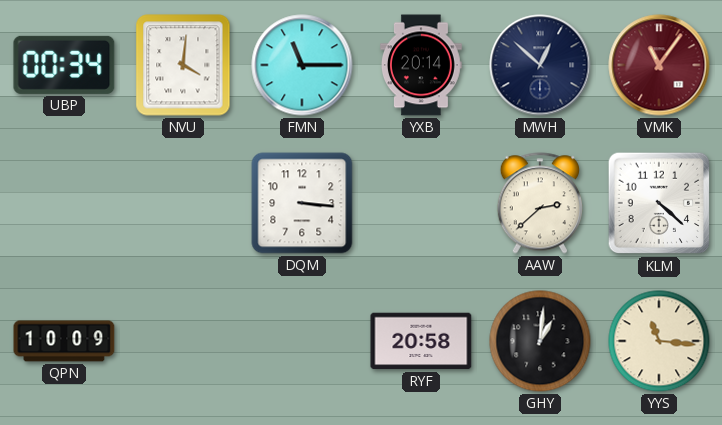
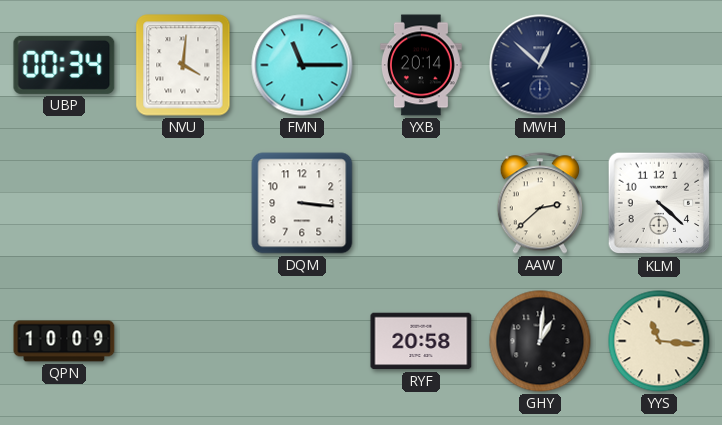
VMK: 11:06 -> none (659, 65)
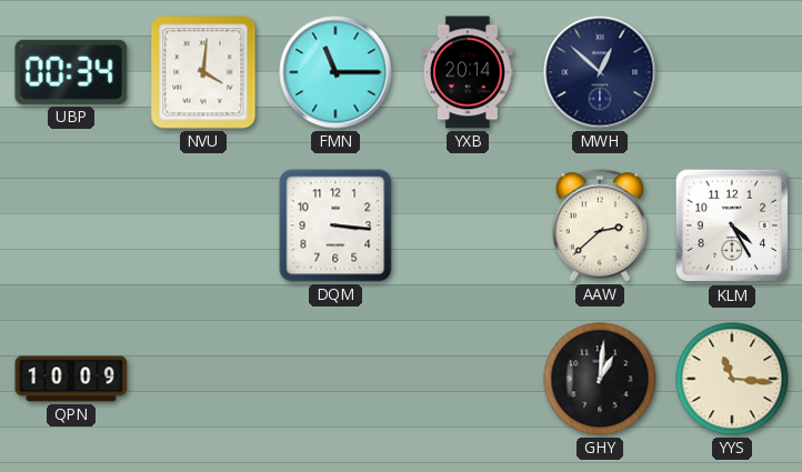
KLM: 4:22 -> 4:25 (732, 225)
RYF: 20:58 -> none (421, 341)
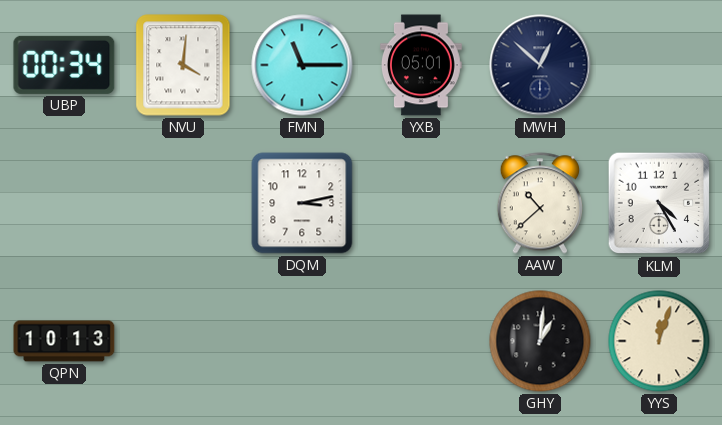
YXB: 20:14 -> 05:01 (421, 65)
DQM: 3:16 -> 3:13 (302, 203)
AAW: 2:38 -> 10:38 (539, 203)
QPN: 10:09 -> 10:13 (64, 341)
YYS: 11:16 -> 12:03 (659, 341)
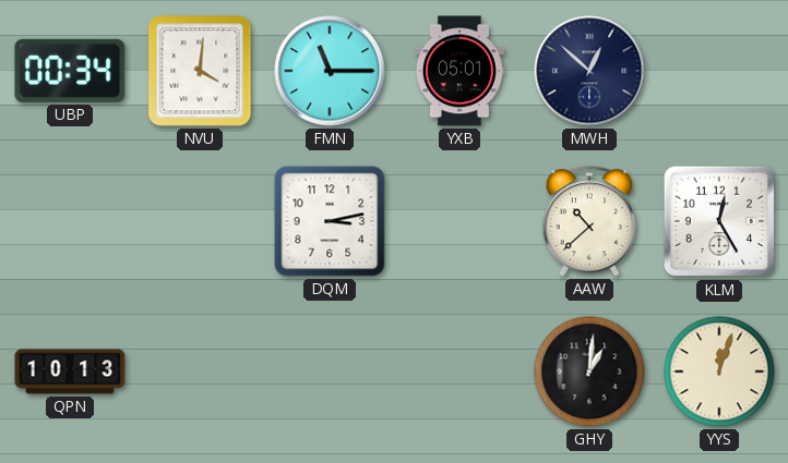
KLM: 4:25 -> 12:25 (719, 221)
